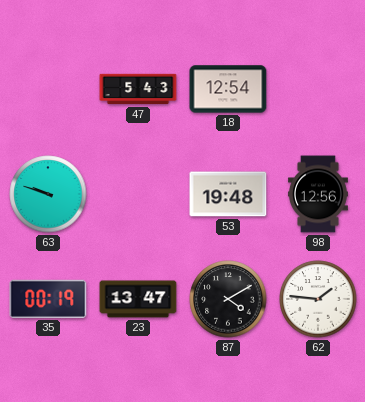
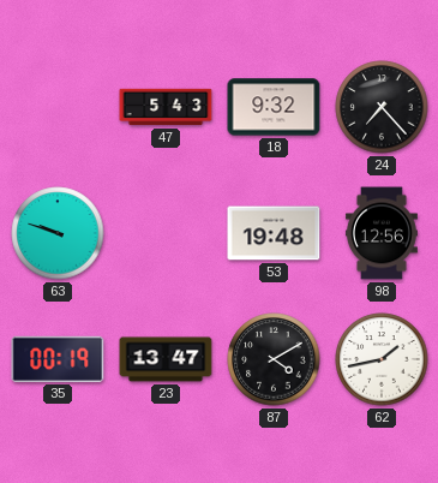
18: 12:54 -> 9:32 (274, 107)
24: none -> 7:23 (382, 107)
62: 1:46 -> 1:43 (382, 359)
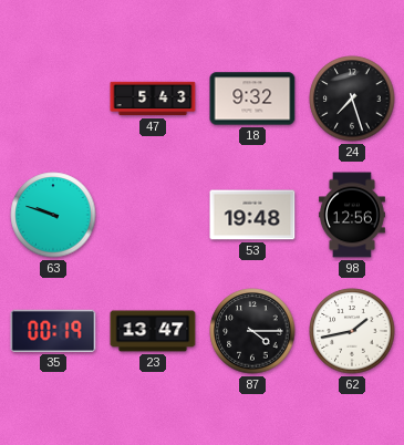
24: 7:23 -> 7:27 (352, 99)
87: 4:10 -> 4:15 (252, 331)
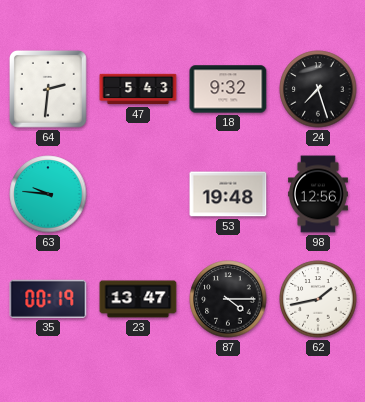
64: none -> 2:31 (48, 89)
63: 9:48 -> 9:46 (48, 194)
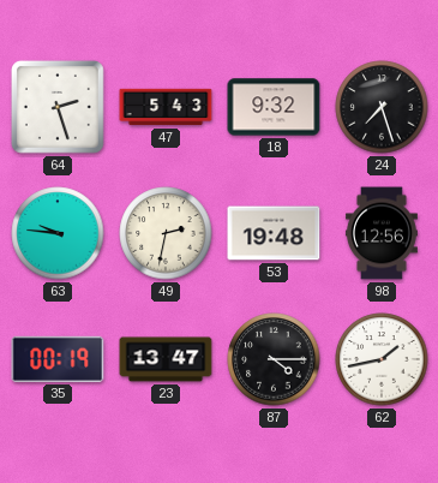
64: 2:31 -> 2:27 (58, 107)
49: none -> 2:32 (166, 233)
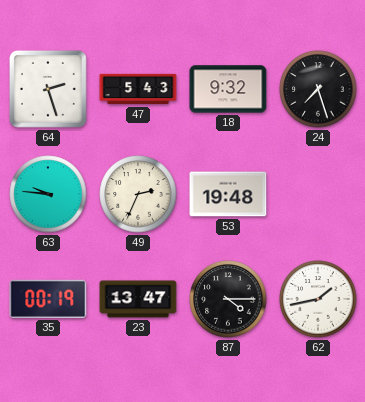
49: 2:32 -> 2:34 (138, 194)
98: 12:56 -> none (383, 233)
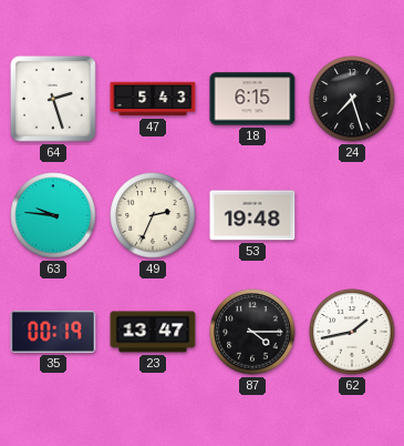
18: 9:32 -> 6:15 (252, 99)
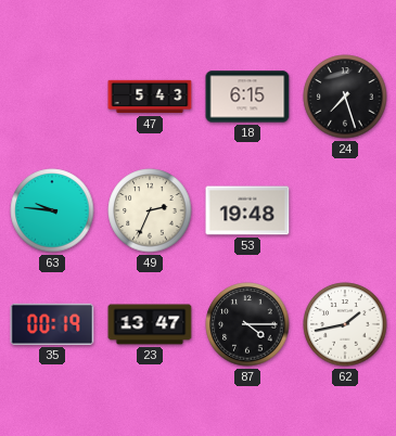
64: 2:27 -> none (53, 99)
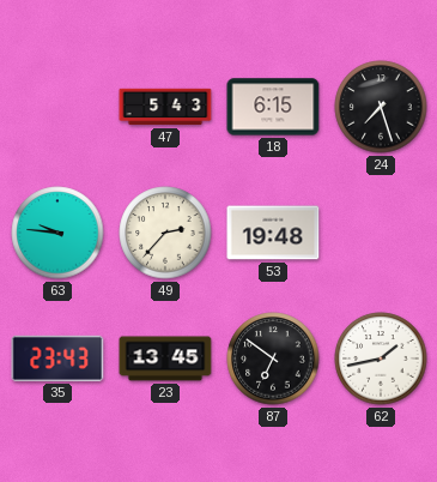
49: 2:34 -> 2:37 (165, 233)
35: 00:19 -> 23:43 (57, 359)
23: 13:47 -> 13:45 (165, 359)
87: 4:15 -> 6:51 (273, 359)
